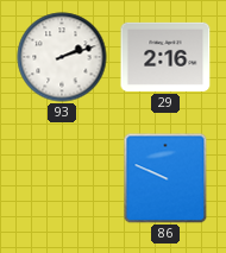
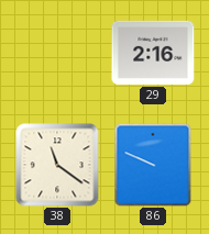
93: 2:12 -> none (62, 57)
38: none -> 11:21 (57, 165)
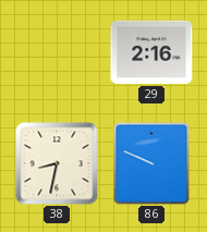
38: 11:21 -> 8:32 (57, 163)
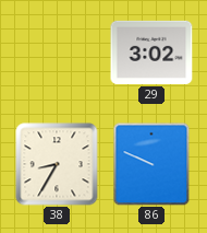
29: 2:16 -> 3:02 (151, 53)
38: 8:32 -> 8:35 (57, 164)
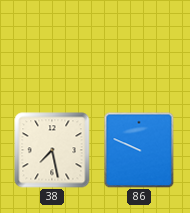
29: 3:02 -> none (151, 53)
38: 8:35 -> 7:28 (52, 150)
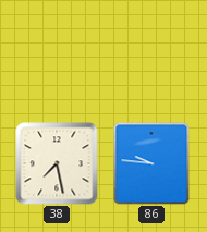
86: 9:49 -> 9:46 (151, 163)
